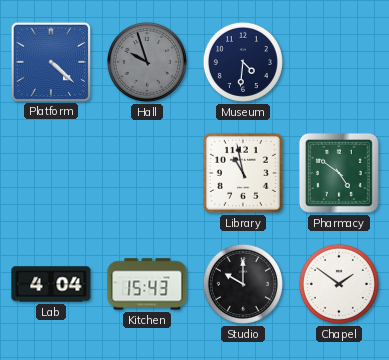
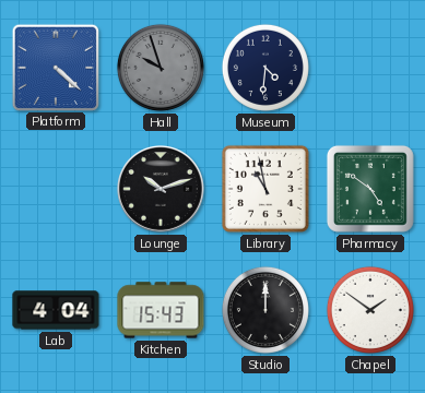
Lounge: none -> 10:12 (162, 190)
Studio: 10:00 -> 12:00 (265, 310)
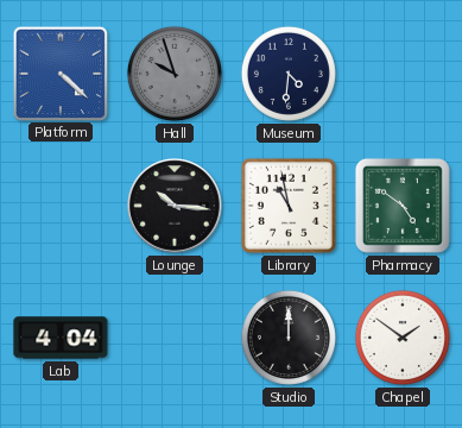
Lounge: 10:12 -> 10:16 (176, 207)
Kitchen: 15:43 -> none (161, 310)
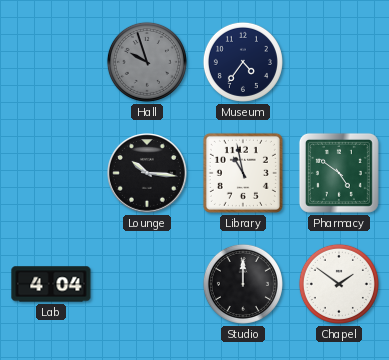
Platform: 4:22 -> none (59, 73)
Museum: 4:31 -> 4:36 (243, 62)
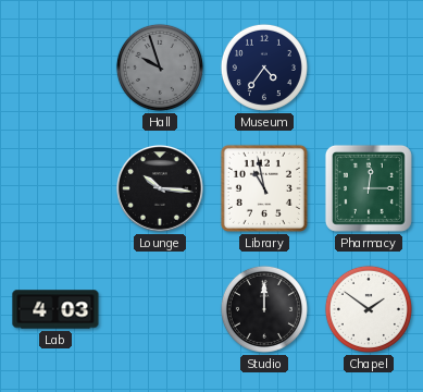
Pharmacy: 4:51 -> 12:15 (369, 188)
Lab: 4:04 -> 4:03 (55, 309)
